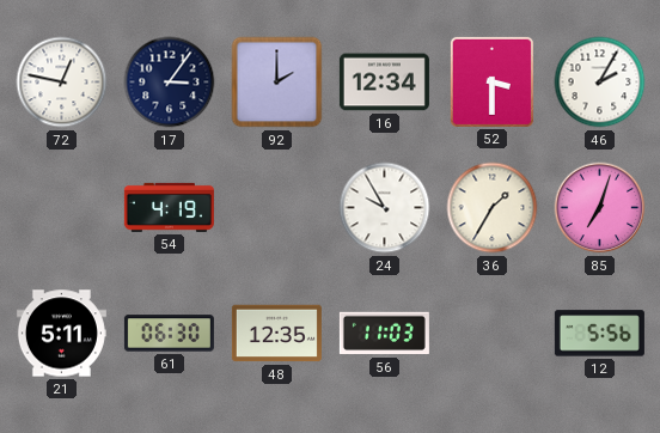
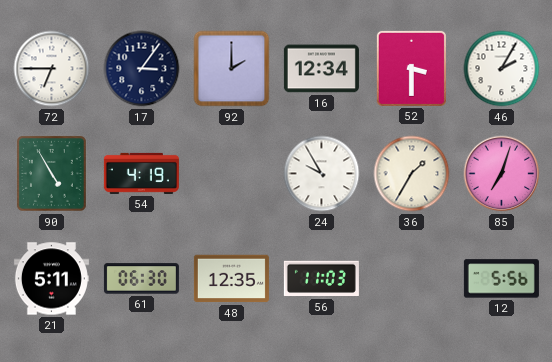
72: 12:47 -> 6:45 (52, 69)
90: none -> 4:55 (52, 174)
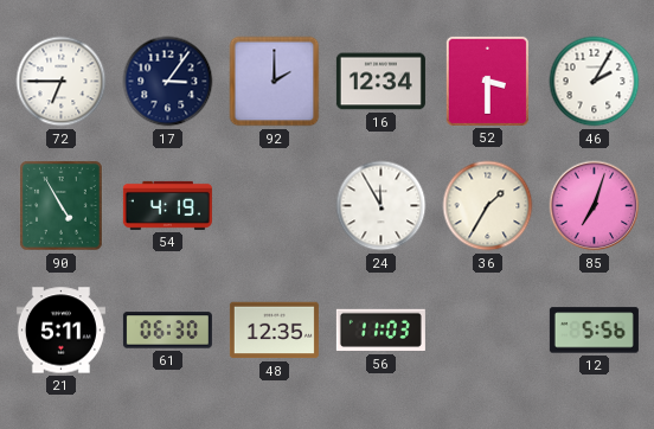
24: 9:55 -> 11:55 (381, 206)
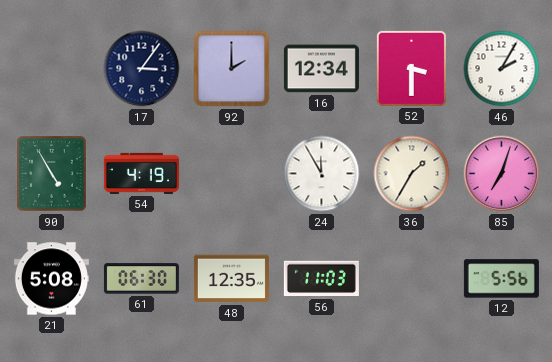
72: 6:45 -> none (62, 82)
21: 5:11 -> 5:08 (51, 279)
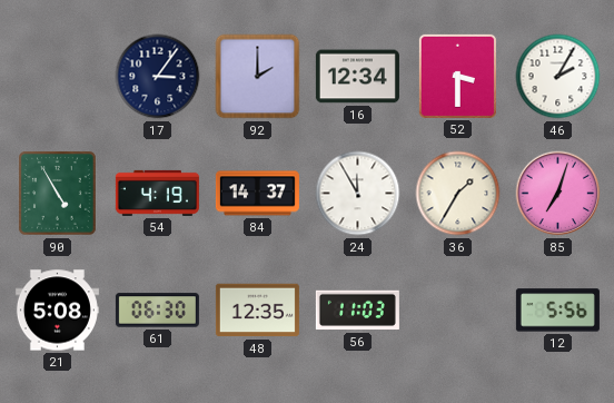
84: none -> 14:37 (257, 194)
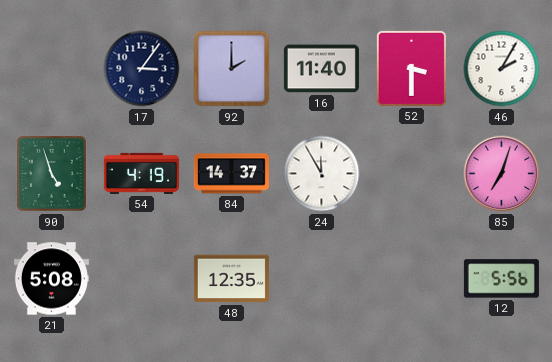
16: 12:34 -> 11:40 (321, 69)
90: 4:55 -> 4:57 (52, 174)
36: 1:35 -> none (458, 194)
61: 06:30 -> none (157, 311)
56: 11:03 -> none (357, 311)
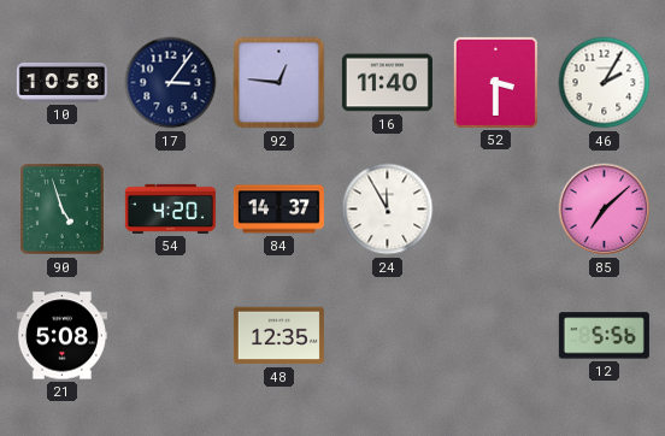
10: none -> 10:58 (61, 82)
92: 2:00 -> 12:46 (279, 83)
54: 4:19 -> 4:20 (170, 208)
85: 7:03 -> 7:08 (605, 210)
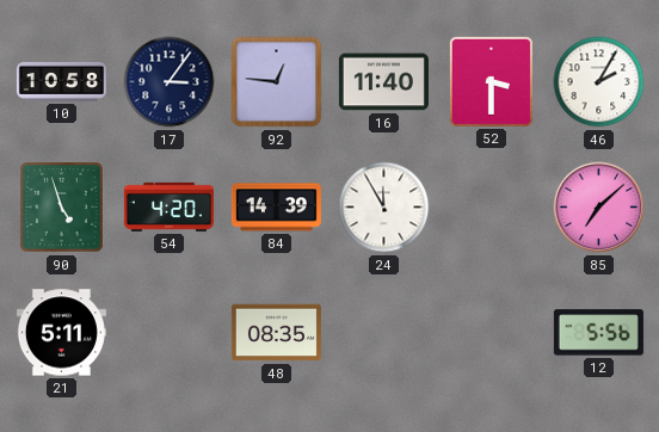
84: 14:37 -> 14:39 (276, 208)
21: 5:08 -> 5:11 (61, 333)
48: 12:35 -> 08:35 (276, 333)
